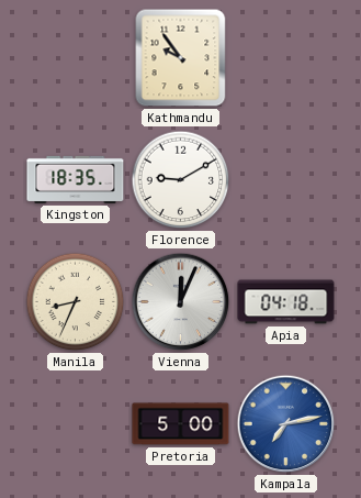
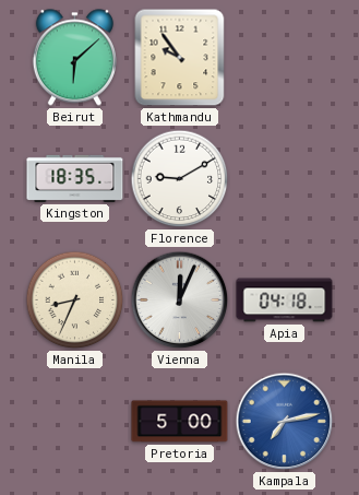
Beirut: none -> 6:08 (74, 58)
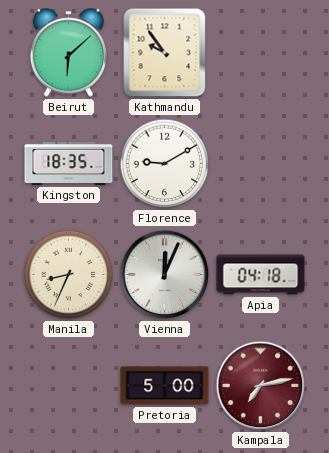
Kampala dial: blue -> burgundy (261, 386)
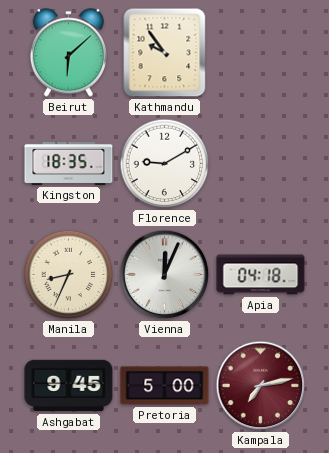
Ashgabat: none -> 9:45 (69, 386)
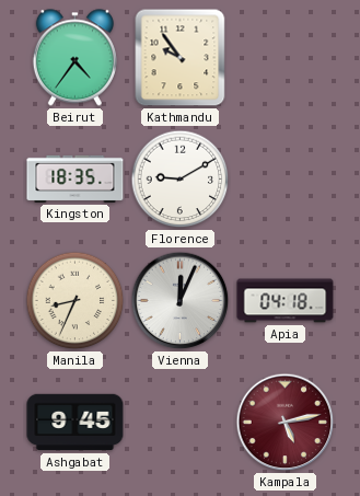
Beirut: 6:08 -> 4:36 (74, 58)
Pretoria: 5:00 -> none (165, 386)
Kampala: 7:13 -> 5:13 (286, 423)
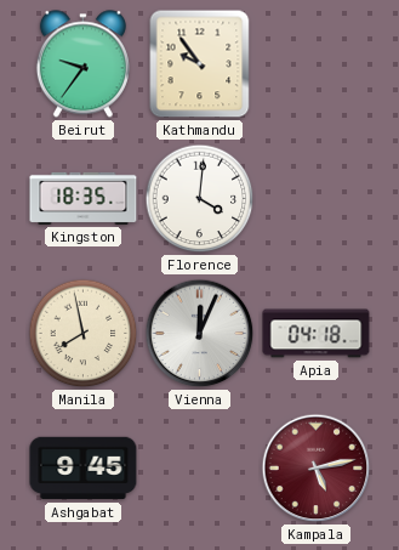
Beirut: 4:36 -> 9:36 (82, 64)
Florence: 9:10 -> 4:01 (200, 199)
Manila: 8:34 -> 7:58 (84, 334)
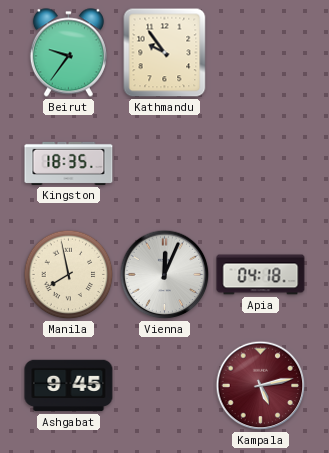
Florence: 4:01 -> none (200, 199)
